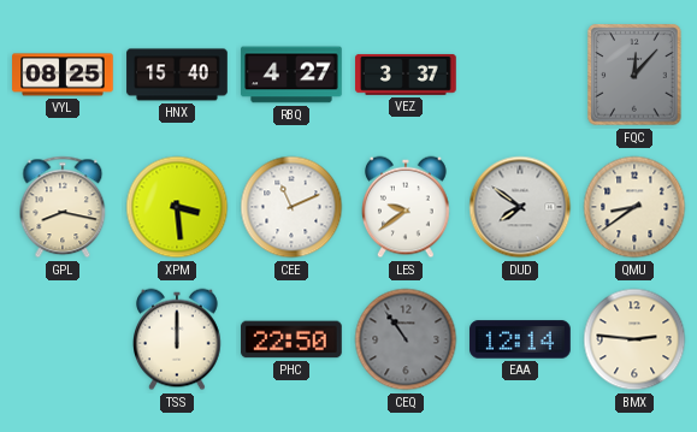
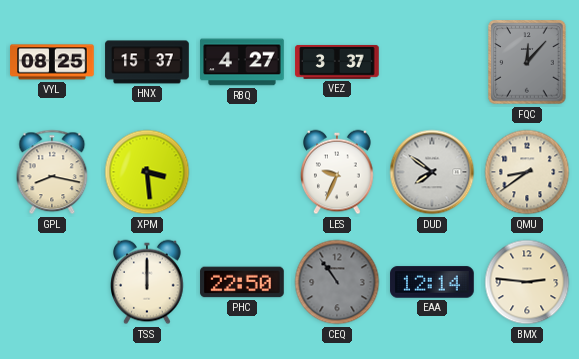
HNX: 15:40 -> 15:37 (147, 62)
CEE: 11:11 -> none (291, 207)
LES: 9:39 -> 9:34 (338, 172)
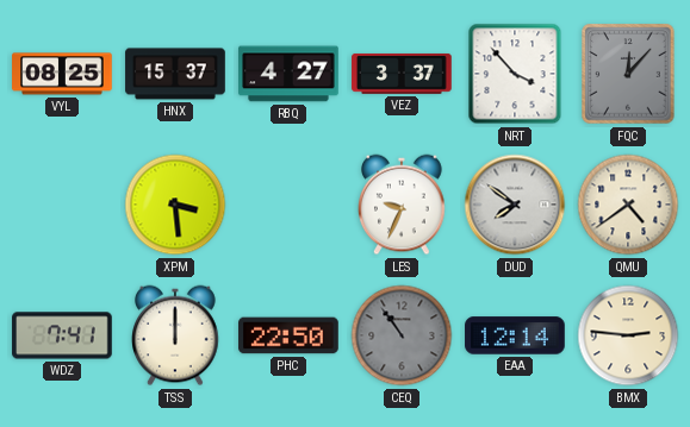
NRT: none -> 3:53 (515, 74)
GPL: 8:17 -> none (52, 172)
QMU: 8:39 -> 4:39 (628, 205)
WDZ: none -> 7:41 (62, 335)
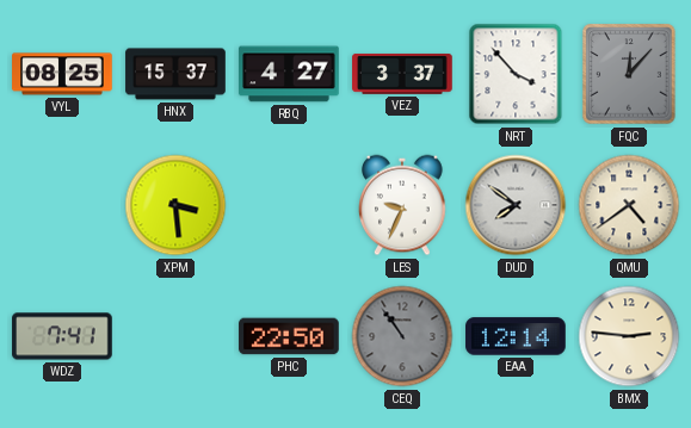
TSS: 12:00 -> none (176, 335)
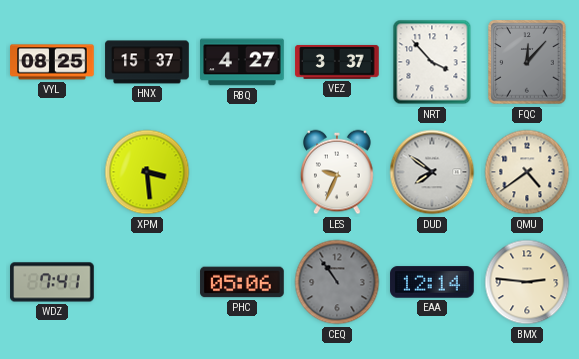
PHC: 22:50 -> 05:06 (242, 282)
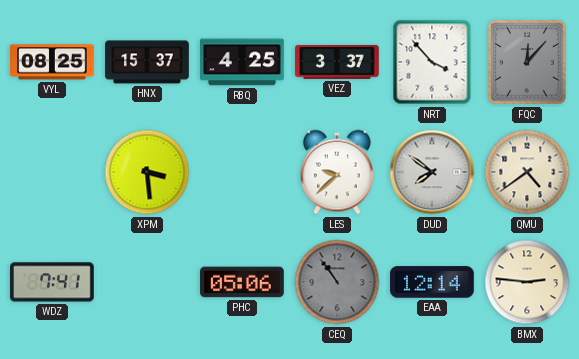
RBQ: 4:27 -> 4:25 (242, 62)
LES: 9:34 -> 9:38 (338, 172)
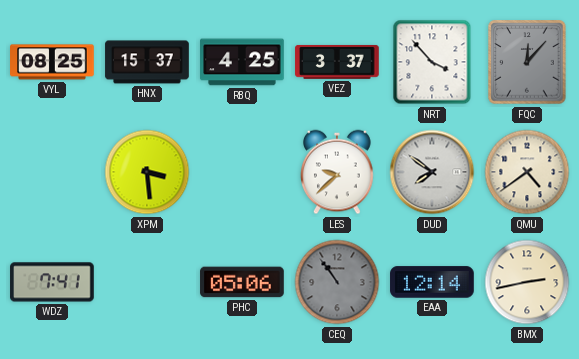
BMX: 2:46 -> 2:43 (527, 282)
